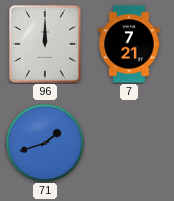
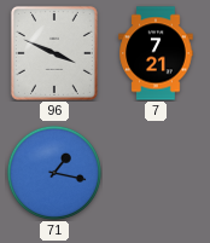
96: 12:00 -> 3:49 (54, 53)
71: 1:42 -> 1:17 (54, 173)
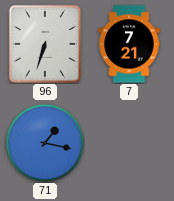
96: 3:49 -> 6:33 (45, 44)
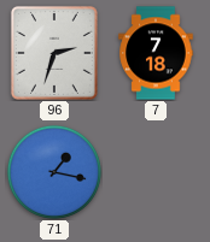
96: 6:33 -> 2:33 (54, 53)
7: 7:21 -> 7:18 (156, 53)
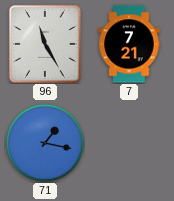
96: 2:33 -> 11:25 (45, 44)
7: 7:18 -> 7:21 (129, 44)
